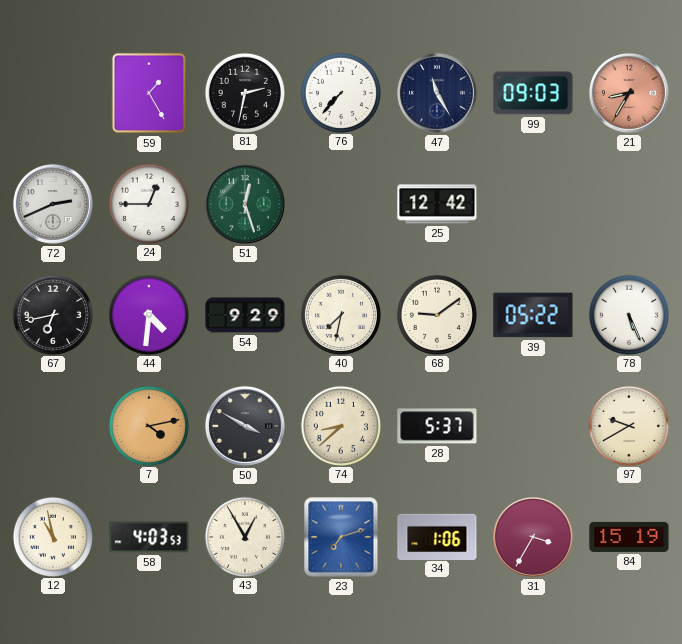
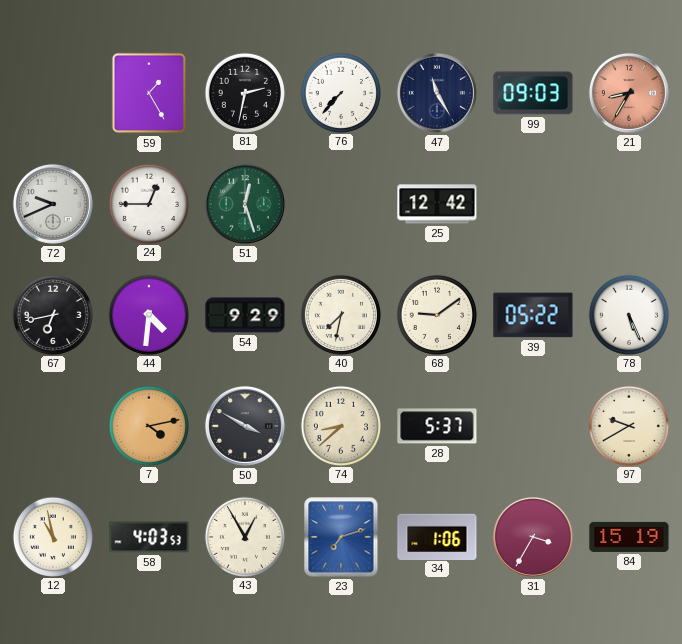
72: 2:41 -> 9:41 (53, 204)
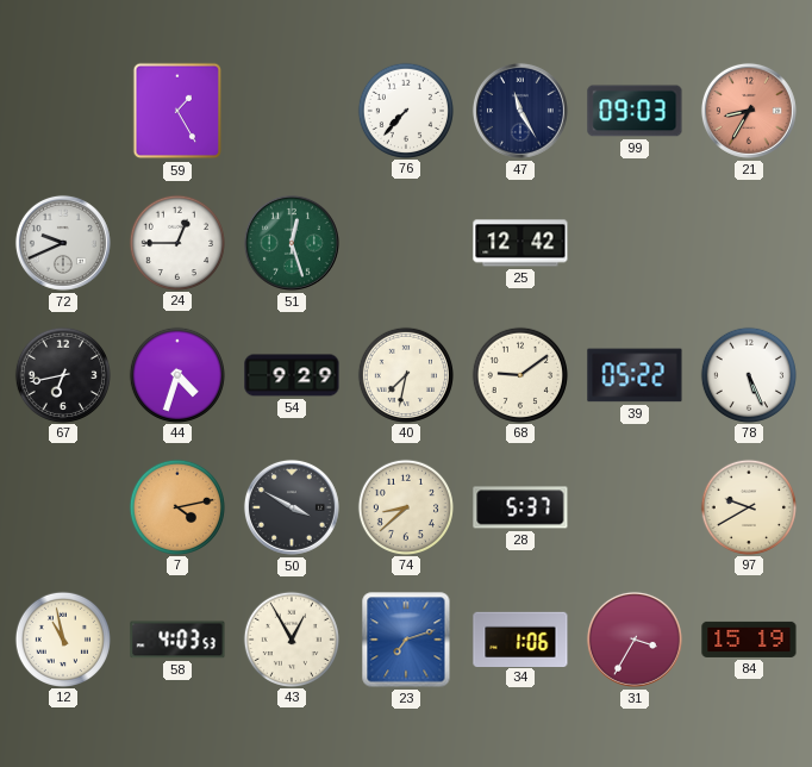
81: 2:32 -> none (244, 92)
44: 4:31 -> 4:33 (176, 374)
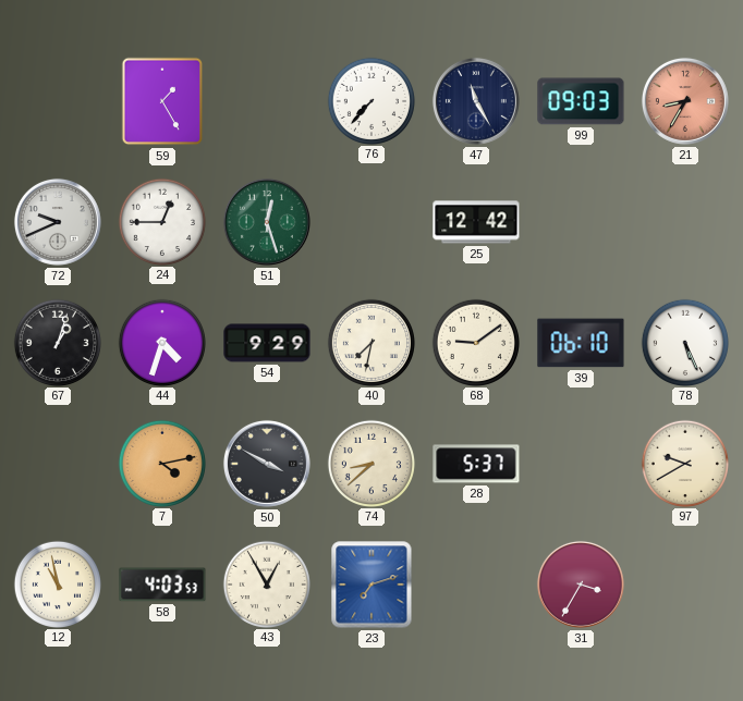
67: 6:43 -> 1:03 (57, 342)
39: 05:22 -> 06:10 (581, 343)
34: 1:06 -> none (520, 638)
84: 15:19 -> none (749, 640)
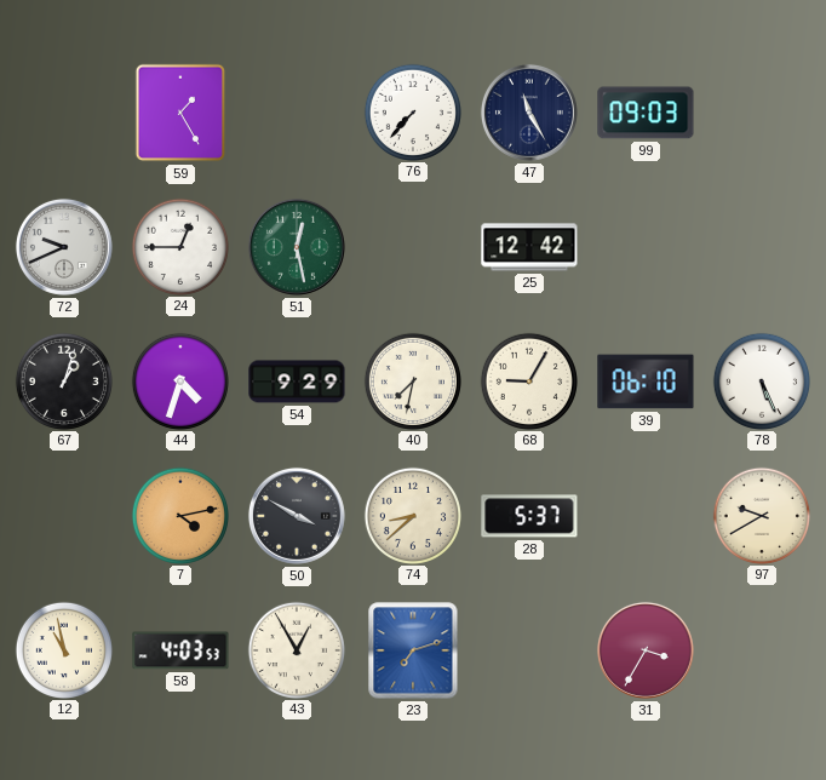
21: 8:35 -> none (685, 101)
51: 12:27 -> 12:28 (297, 247)
68: 9:09 -> 9:05 (528, 380)
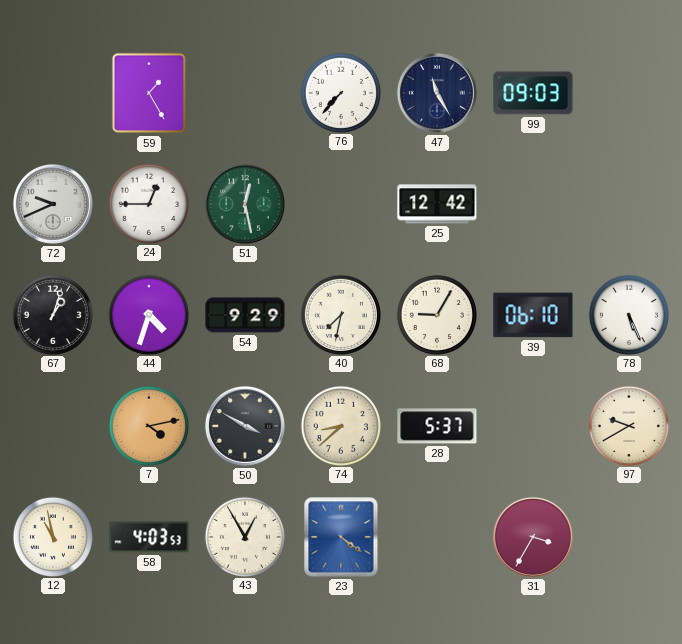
23: 7:12 -> 4:21 (341, 537)
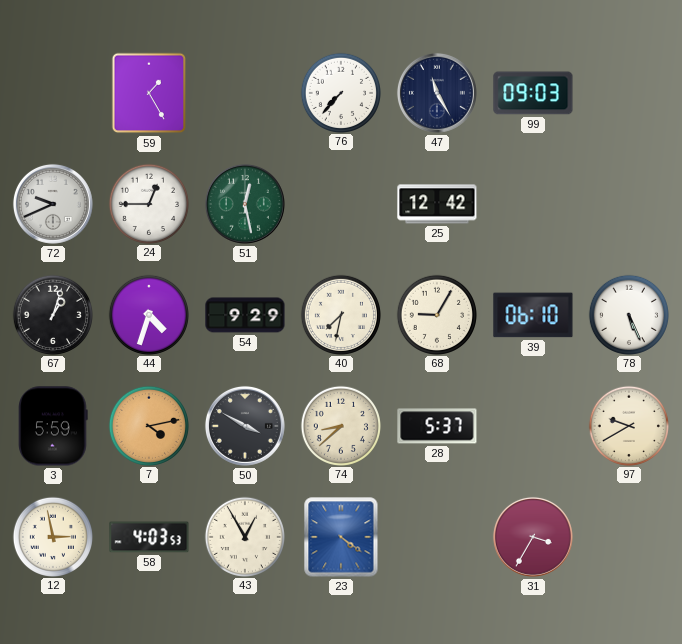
3: none -> 5:59 (53, 426)
12: 10:58 -> 2:58 (52, 536)
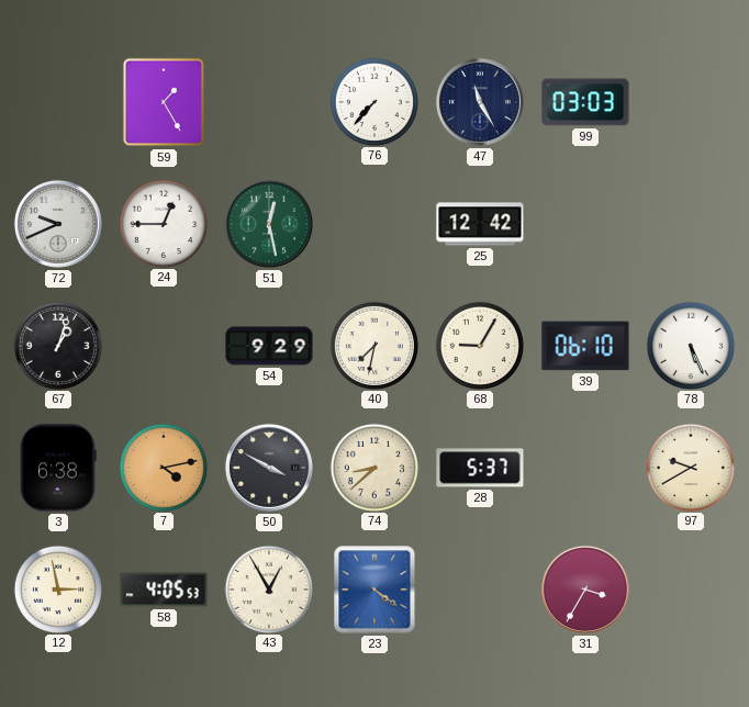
99: 09:03 -> 03:03 (585, 102)
44: 4:33 -> none (148, 314)
3: 5:59 -> 6:38 (58, 468)
58: 4:03 -> 4:05 (164, 590)
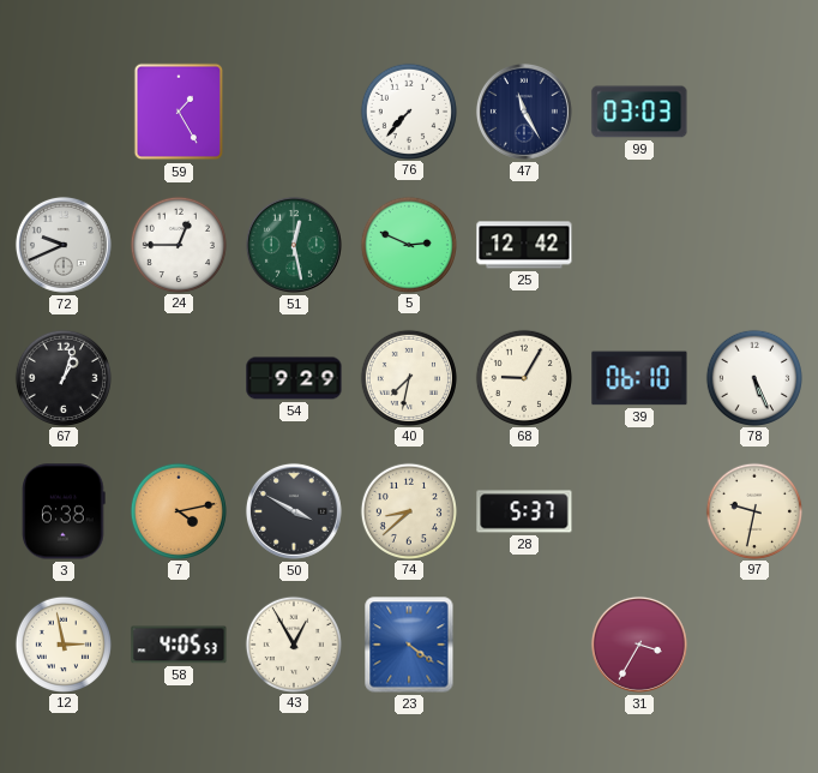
5: none -> 2:49 (408, 244)
97: 9:40 -> 9:32 (753, 510)
